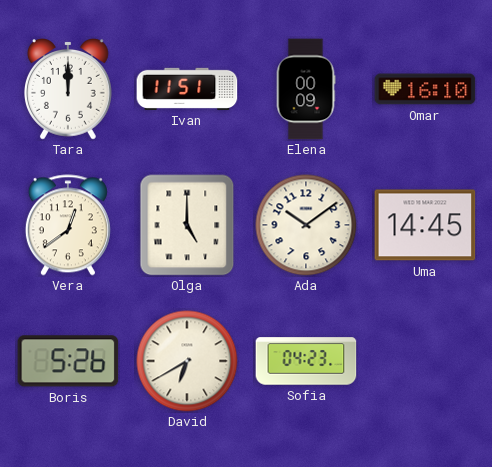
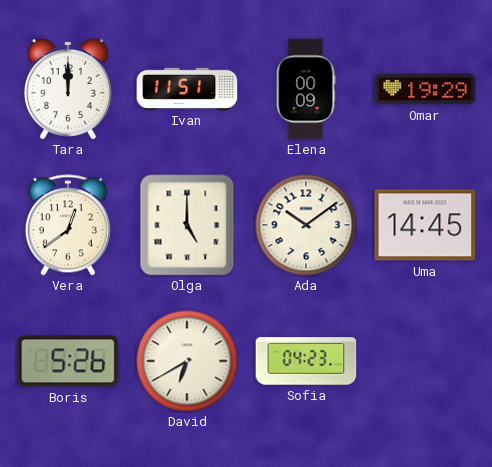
Omar: 16:10 -> 19:29 (425, 89)
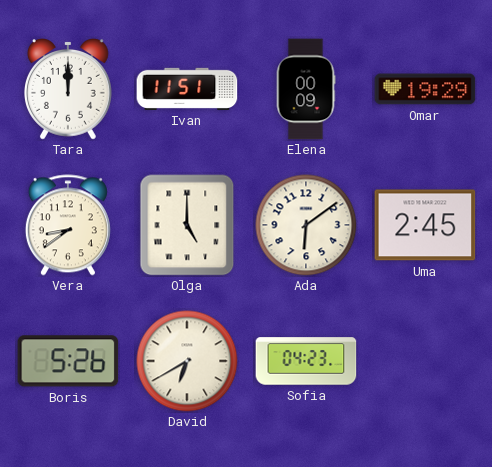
Vera: 12:39 -> 8:39 (68, 225)
Ada: 10:09 -> 6:09 (306, 225)
Uma: 14:45 -> 2:45 (425, 225)
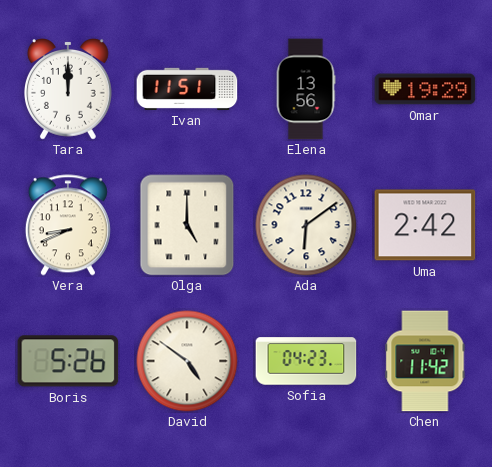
Elena: 00:09 -> 13:56 (306, 89)
Vera: 8:39 -> 8:41 (68, 225)
Uma: 2:45 -> 2:42 (425, 225)
David: 6:40 -> 4:51 (187, 361)
Chen: none -> 11:42 (425, 361)
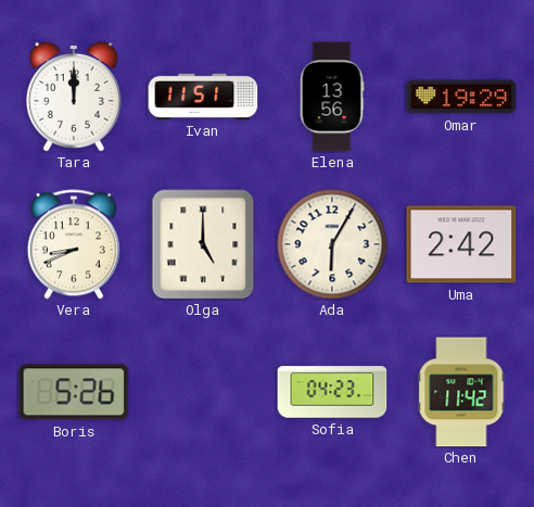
Ada: 6:09 -> 6:05 (332, 244)
David: 4:51 -> none (187, 361)
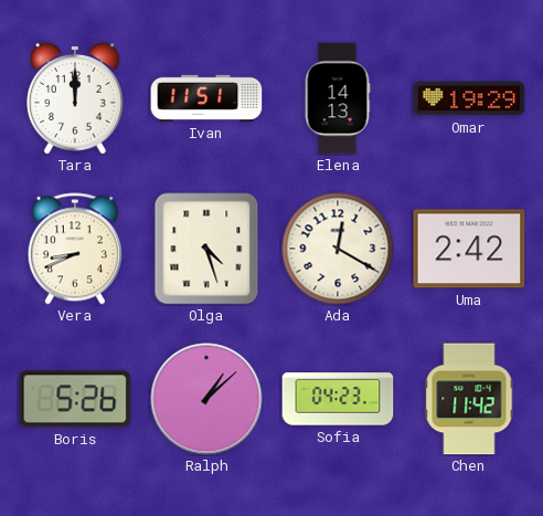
Elena: 13:56 -> 14:13 (338, 98)
Olga: 5:00 -> 4:27 (206, 249)
Ada: 6:05 -> 12:20 (338, 249)
Ralph: none -> 1:08 (206, 399)
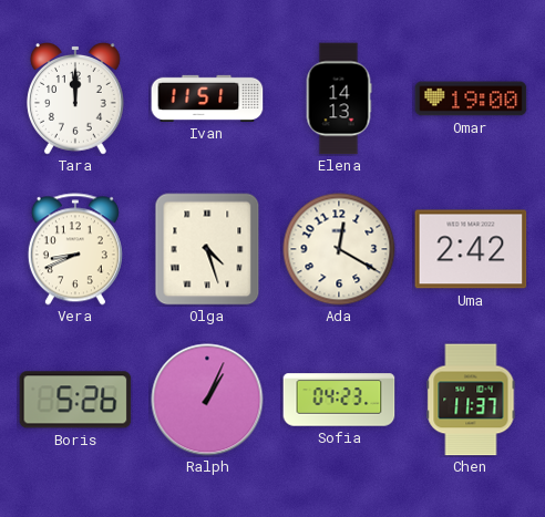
Omar: 19:29 -> 19:00 (471, 99)
Ralph: 1:08 -> 1:04 (207, 400)
Chen: 11:42 -> 11:37 (471, 400)
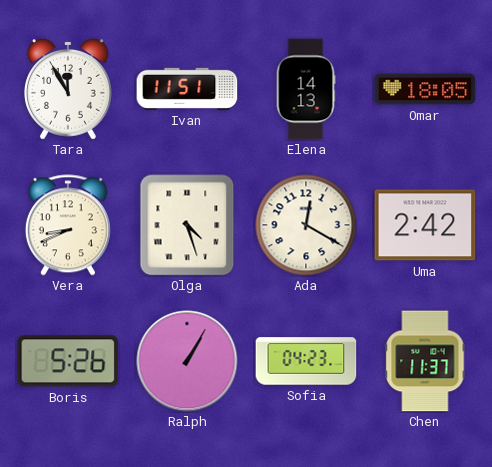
Tara: 12:00 -> 11:55 (69, 90)
Omar: 19:00 -> 18:05 (425, 89)
Ralph: 1:04 -> 1:05 (187, 361)
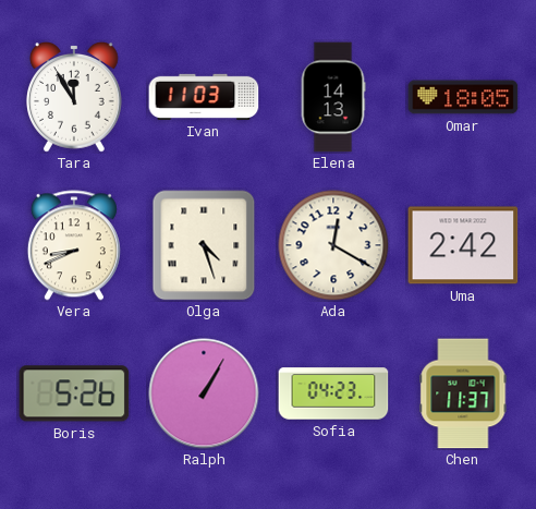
Ivan: 11:51 -> 11:03 (204, 97)
